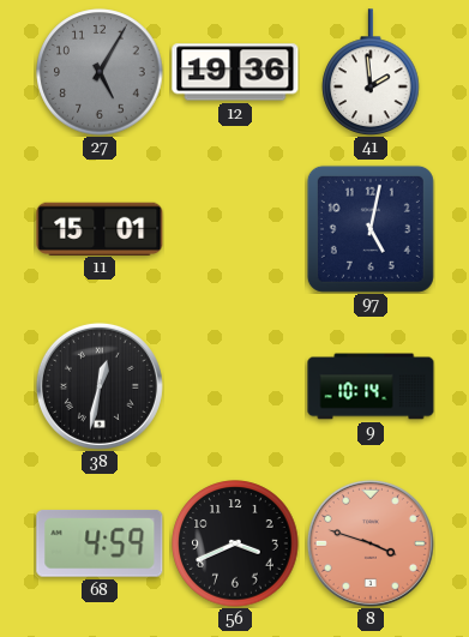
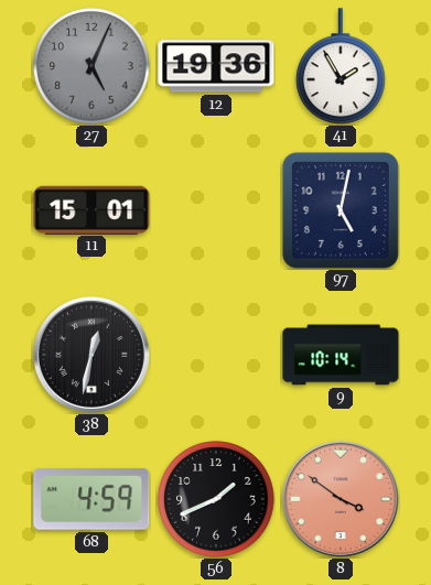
27: 5:05 -> 5:04 (91, 66)
41: 1:59 -> 1:55 (341, 66)
56: 3:41 -> 1:41 (216, 499)
8: 3:48 -> 3:51 (341, 499)
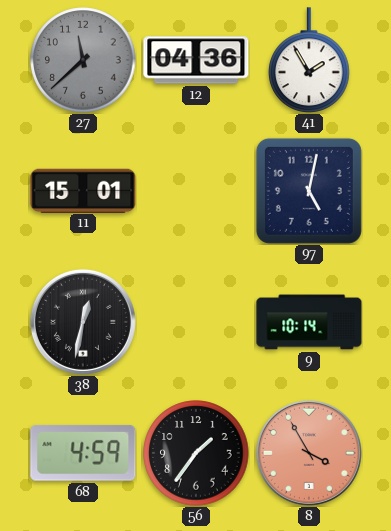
27: 5:04 -> 11:38 (83, 60)
12: 19:36 -> 04:36 (196, 60)
56: 1:41 -> 1:36 (196, 453)
8: 3:51 -> 3:55 (309, 453)
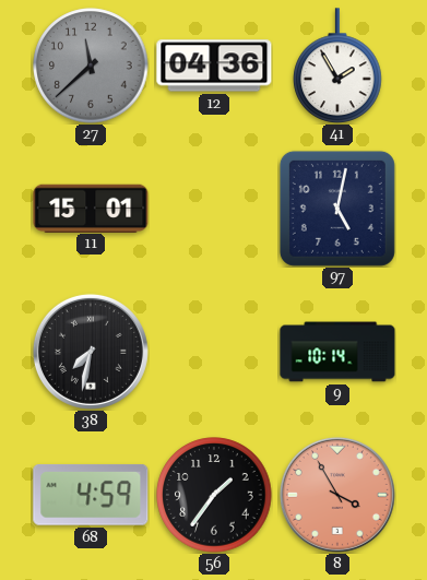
38: 12:32 -> 7:32 (91, 352)
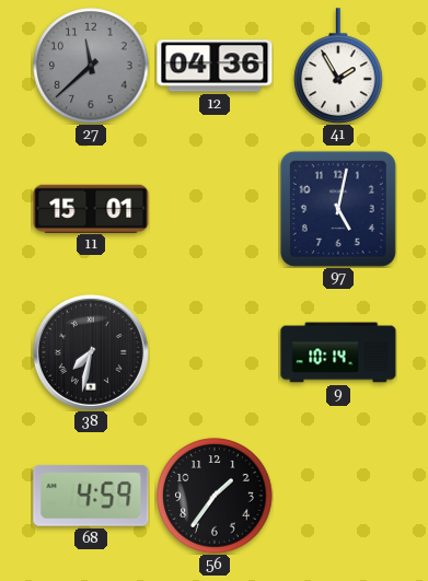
8: 3:55 -> none (337, 495)
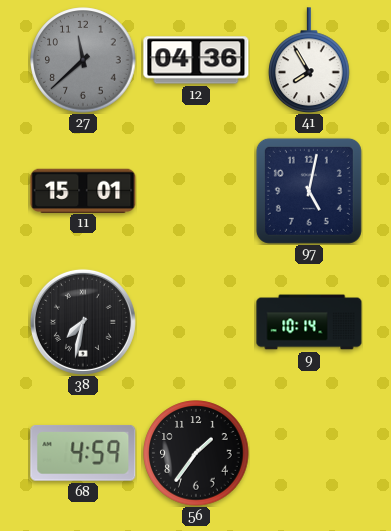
41: 1:55 -> 7:55 (309, 60)
